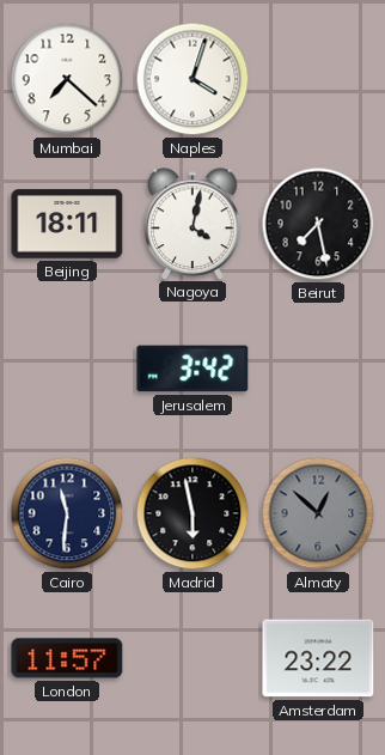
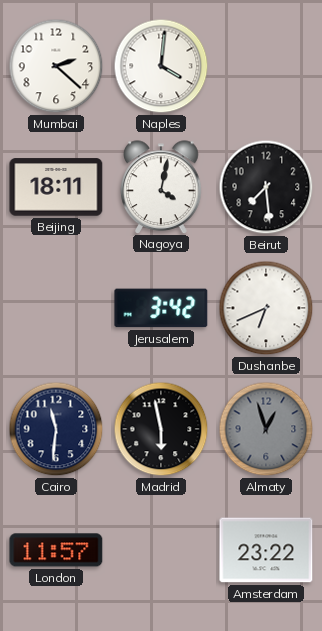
Mumbai: 7:22 -> 2:22 (56, 66)
Naples: 4:03 -> 4:01 (161, 66)
Beirut: 7:28 -> 7:29 (266, 187)
Dushanbe: none -> 6:41 (266, 308)
Almaty: 12:52 -> 12:57 (266, 429)
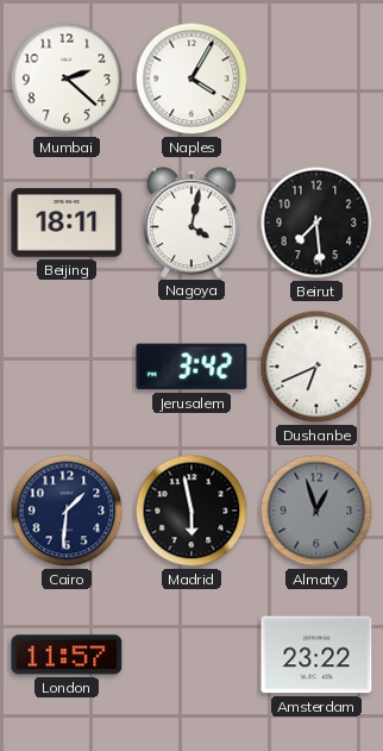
Naples: 4:01 -> 4:05 (191, 79)
Cairo: 11:31 -> 1:31 (67, 511)
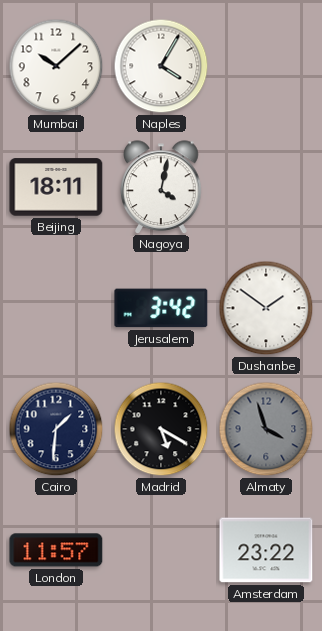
Mumbai: 2:22 -> 10:08 (56, 66)
Beirut: 7:29 -> none (316, 223)
Dushanbe: 6:41 -> 1:51 (266, 308)
Madrid: 5:58 -> 5:20 (161, 429)
Almaty: 12:57 -> 3:57 (266, 429)
